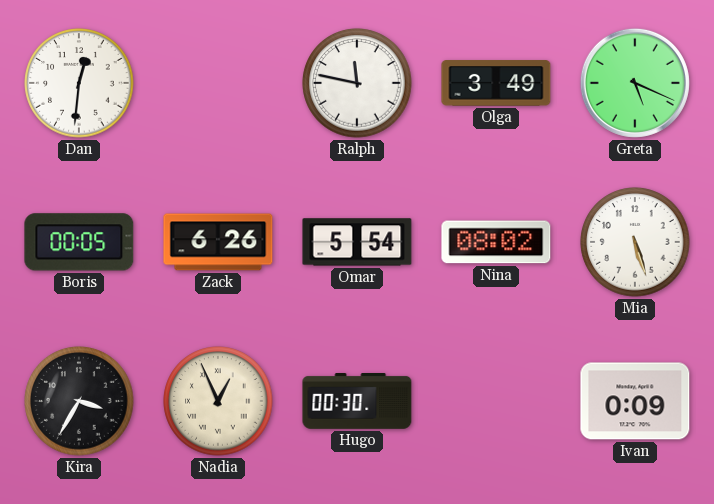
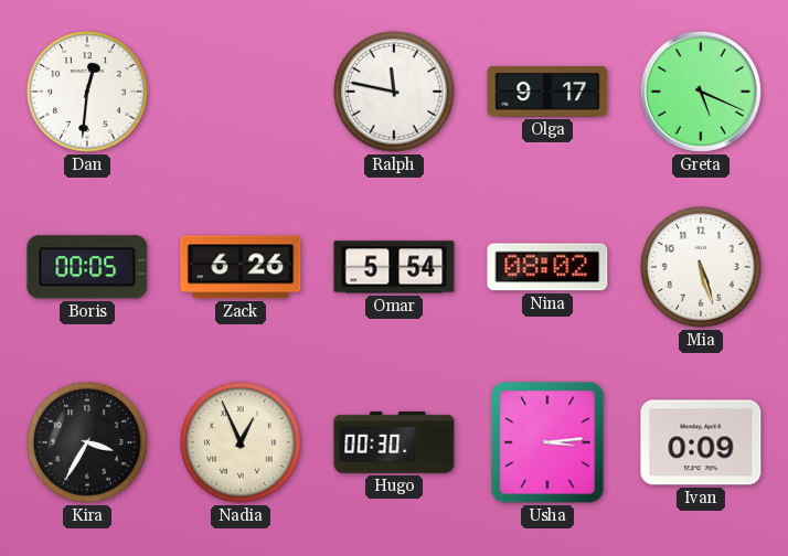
Olga: 3:49 -> 9:17 (547, 92)
Usha: none -> 3:14 (547, 442)
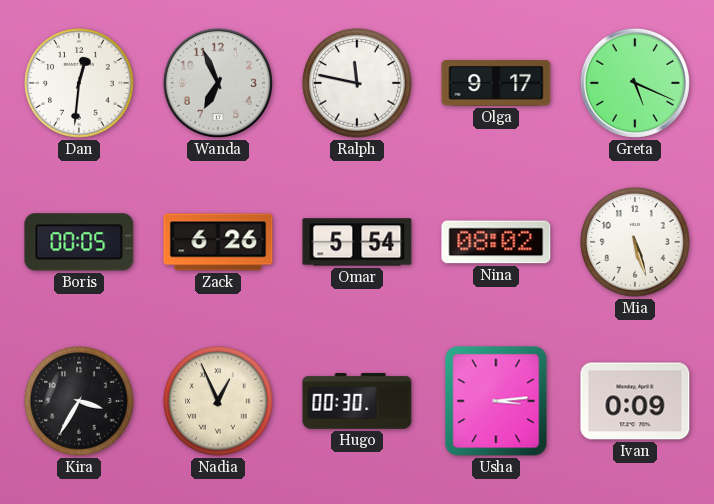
Wanda: none -> 6:56 (218, 83)
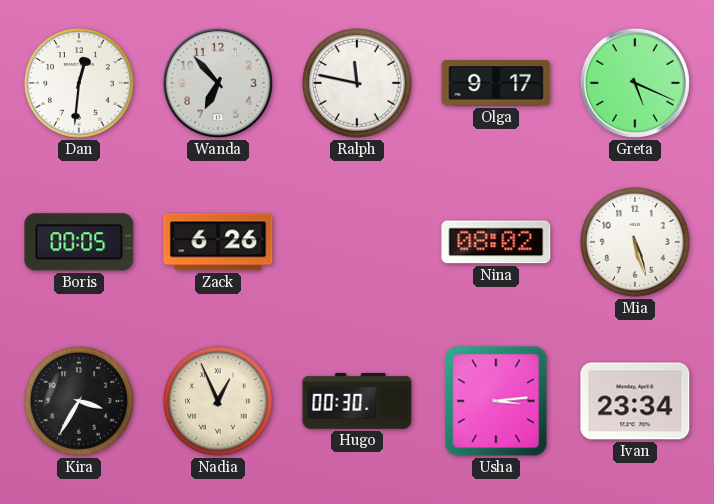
Wanda: 6:56 -> 6:53 (218, 83)
Omar: 5:54 -> none (357, 242)
Ivan: 0:09 -> 23:34 (635, 401)
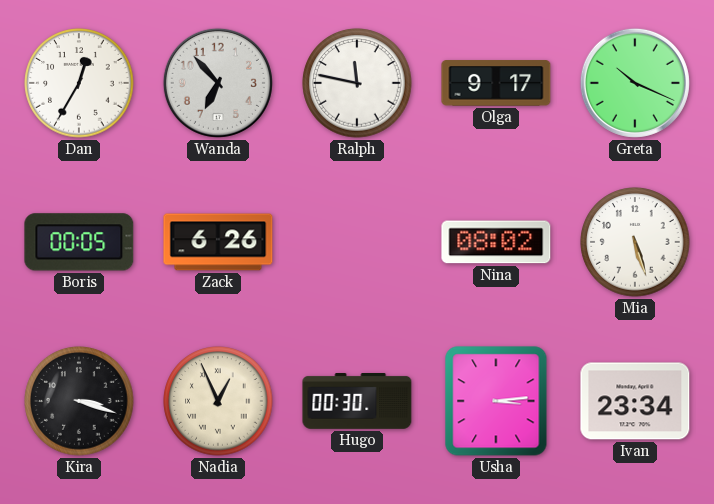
Dan: 12:31 -> 12:35 (79, 83)
Greta: 5:19 -> 10:19 (635, 83)
Kira: 3:35 -> 3:18 (79, 401)
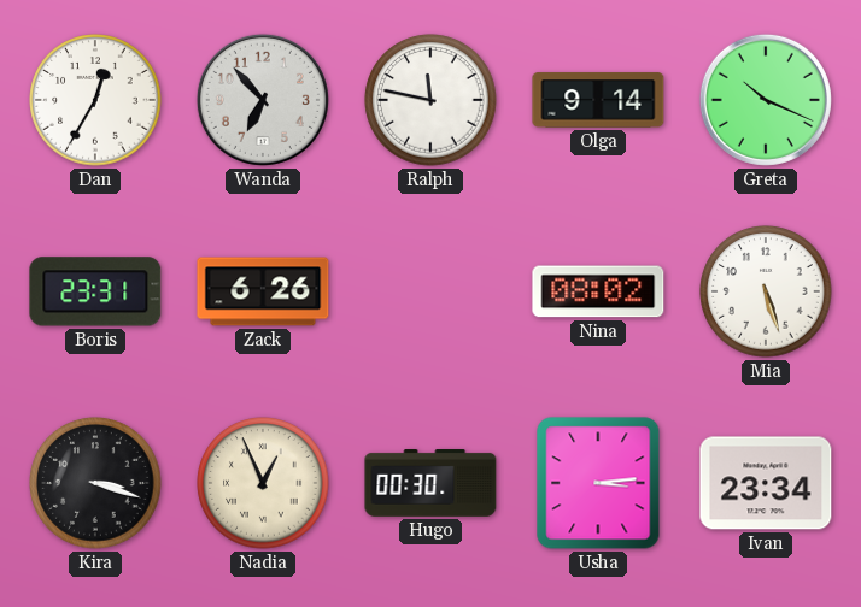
Olga: 9:17 -> 9:14 (598, 100)
Boris: 00:05 -> 23:31 (95, 291)
